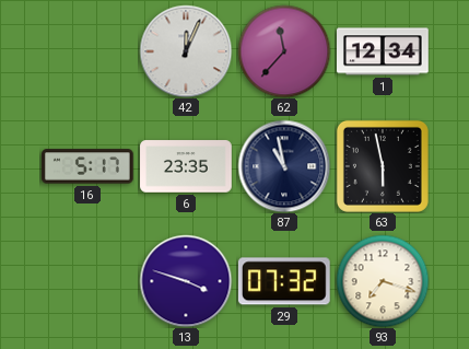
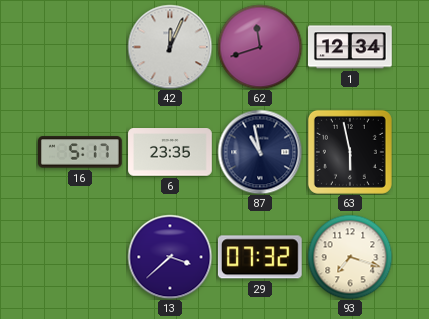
62: 11:37 -> 11:42 (260, 47)
13: 3:48 -> 3:38 (170, 257)
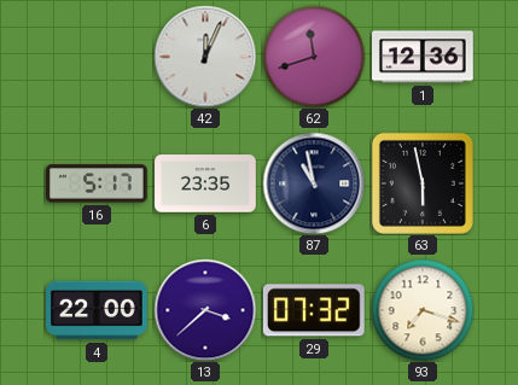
1: 12:34 -> 12:36 (424, 57)
4: none -> 22:00 (97, 310)
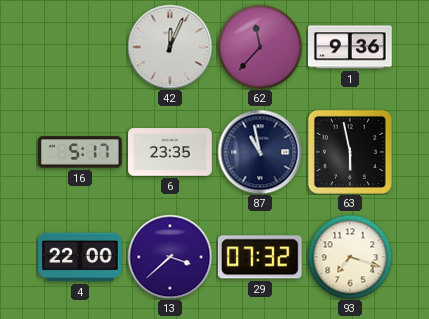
62: 11:42 -> 11:37 (260, 47)
1: 12:36 -> 9:36 (351, 47)
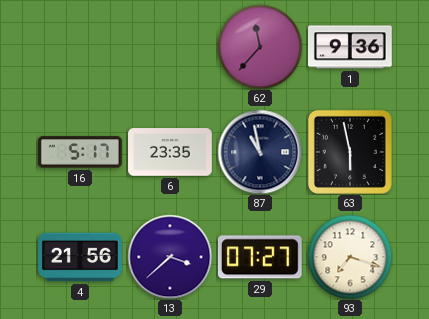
42: 12:04 -> none (170, 47)
4: 22:00 -> 21:56 (80, 257)
29: 07:32 -> 07:27 (260, 257)
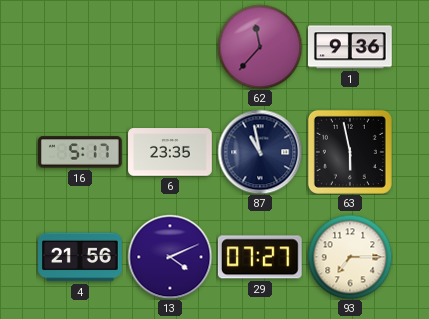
13: 3:38 -> 4:11 (170, 257)
93: 7:18 -> 7:15 (350, 257)
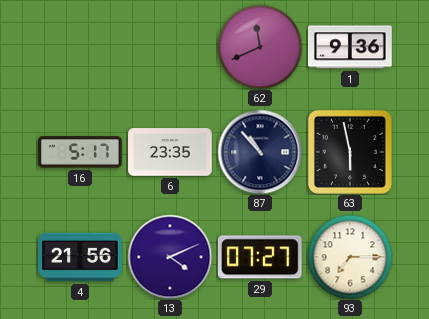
62: 11:37 -> 11:41 (260, 47)
87: 10:58 -> 10:53 (260, 152)
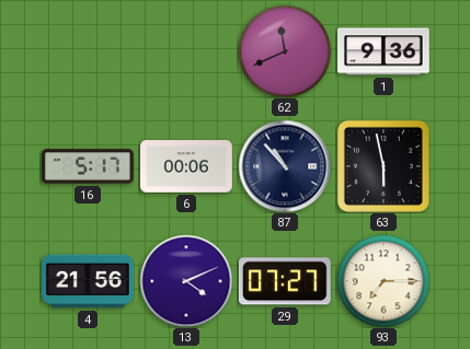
6: 23:35 -> 00:06 (186, 166)
